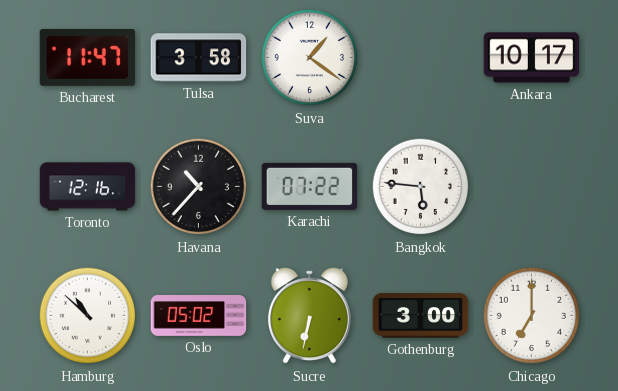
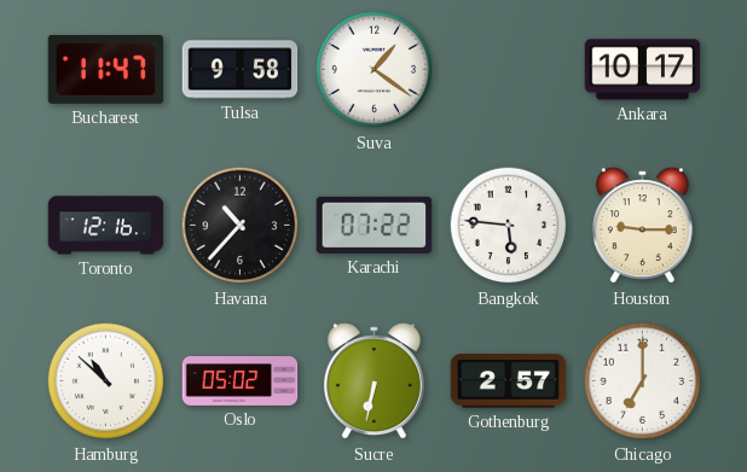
Tulsa: 3:58 -> 9:58 (241, 70)
Houston: none -> 9:15 (642, 226)
Gothenburg: 3:00 -> 2:57 (509, 381)
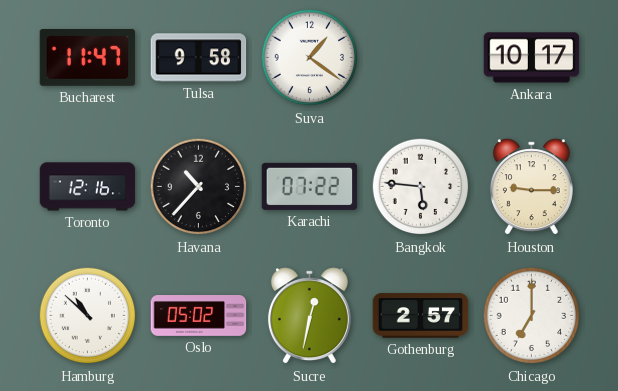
Sucre: 6:32 -> 12:32 (309, 316)
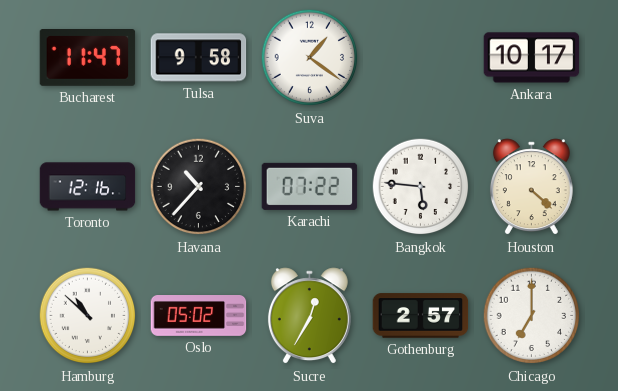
Houston: 9:15 -> 4:22 (531, 187)
Sucre: 12:32 -> 12:35 (309, 316)
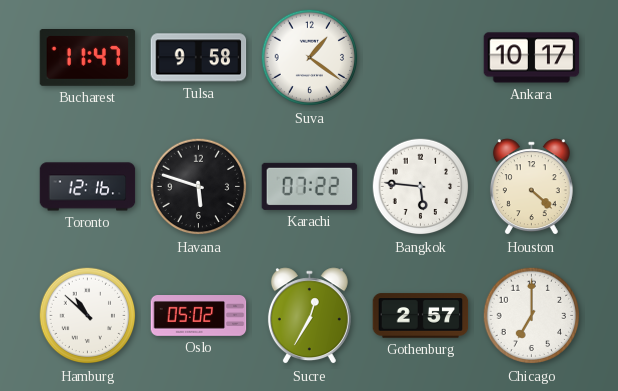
Havana: 10:37 -> 5:48 (199, 187)
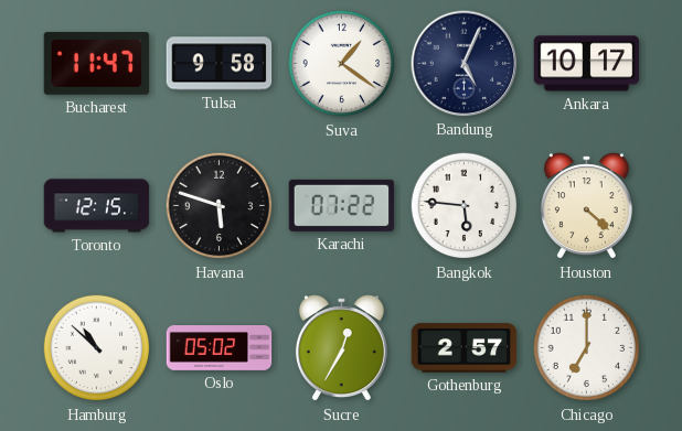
Bandung: none -> 5:04 (465, 64)
Toronto: 12:16 -> 12:15 (97, 206)
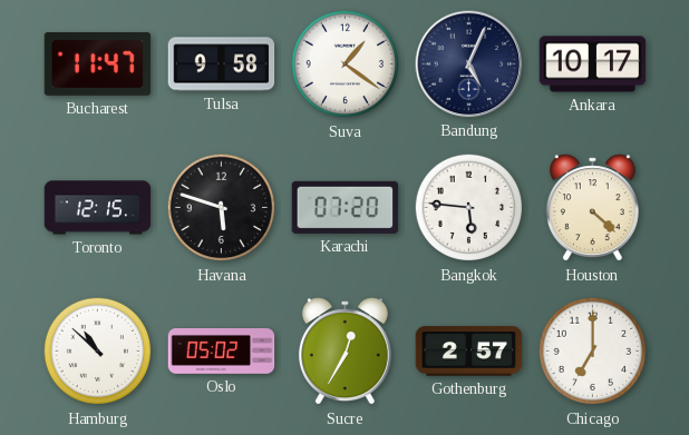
Karachi: 07:22 -> 07:20 (346, 207)
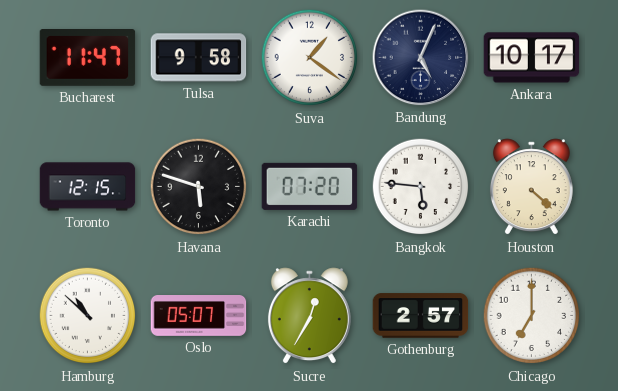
Oslo: 05:02 -> 05:07 (199, 316)
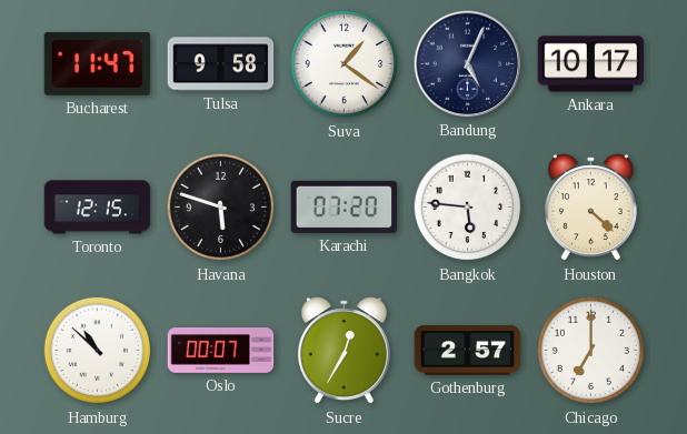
Oslo: 05:07 -> 00:07 (221, 351)
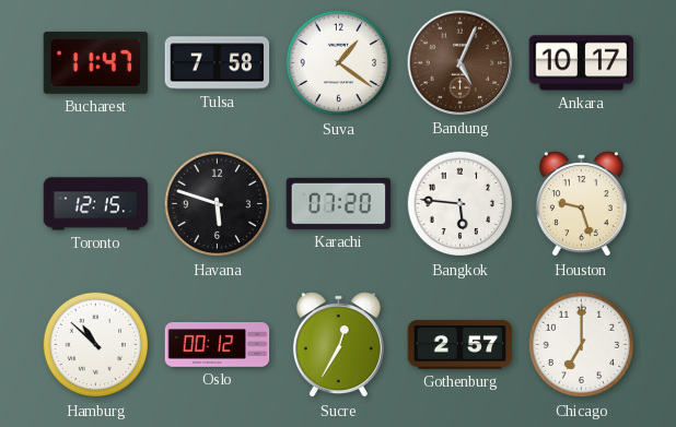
Tulsa: 9:58 -> 7:58 (218, 63)
Bandung dial: navy -> brown (461, 63)
Houston: 4:22 -> 9:27 (581, 204)
Oslo: 00:07 -> 00:12 (218, 345)
